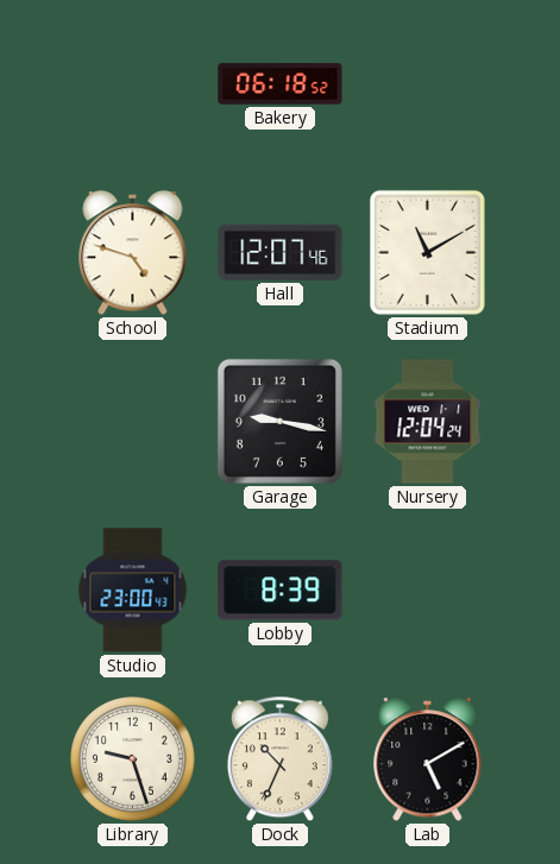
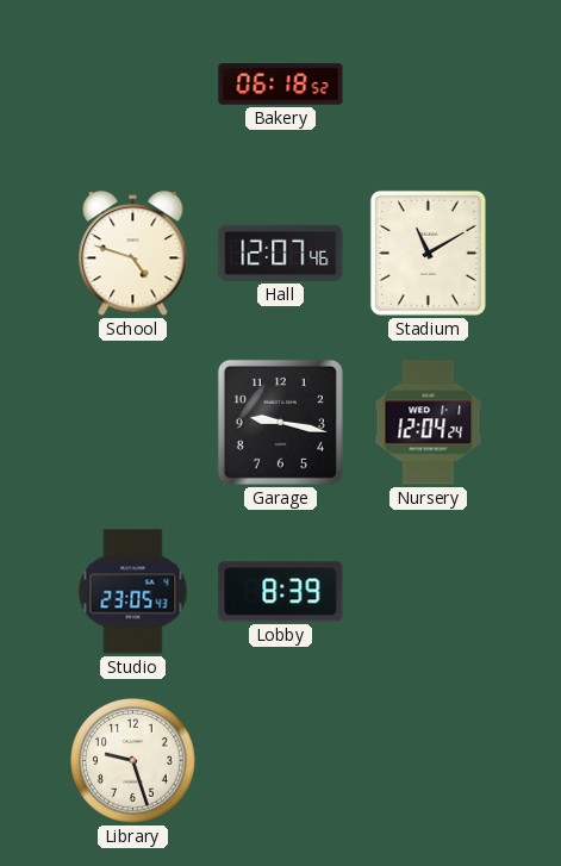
Studio: 23:00 -> 23:05 (133, 592)
Dock: 10:34 -> none (279, 759)
Lab: 5:10 -> none (428, 759)
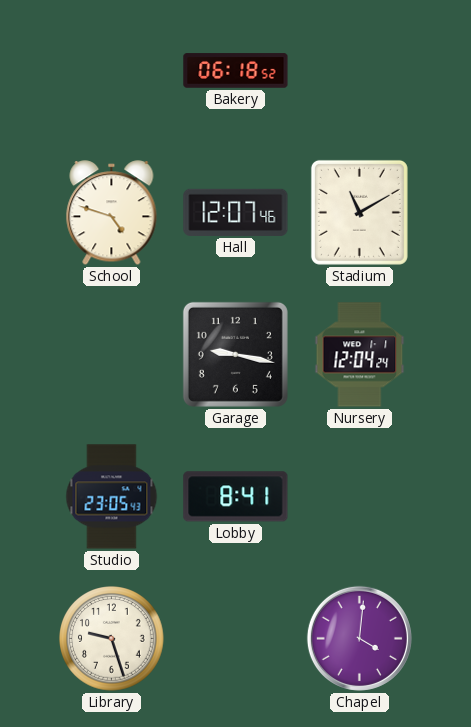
Lobby: 8:39 -> 8:41 (236, 497)
Chapel: none -> 4:01 (359, 638)
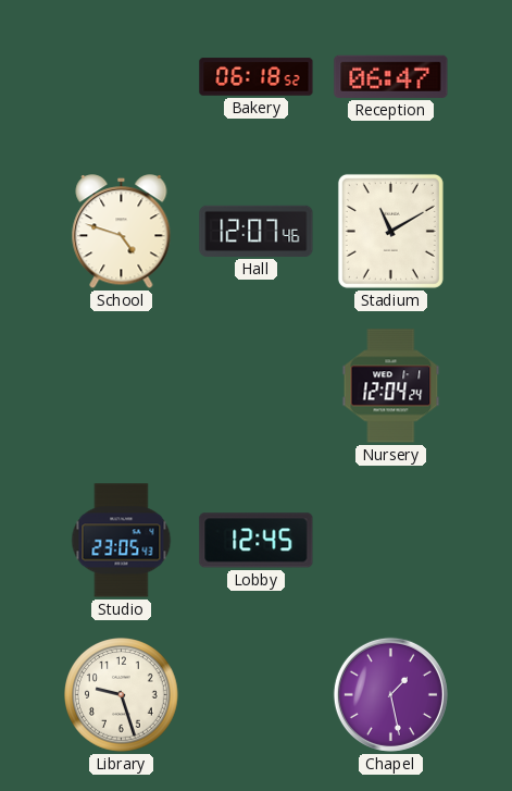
Reception: none -> 06:47 (391, 76)
Garage: 9:17 -> none (235, 354)
Lobby: 8:41 -> 12:45 (257, 541)
Chapel: 4:01 -> 1:28 (390, 694)
